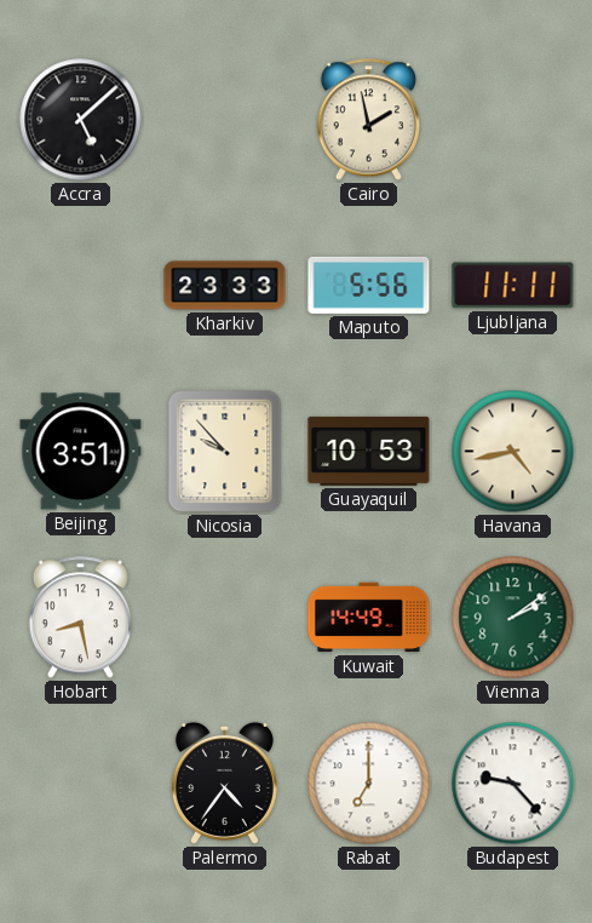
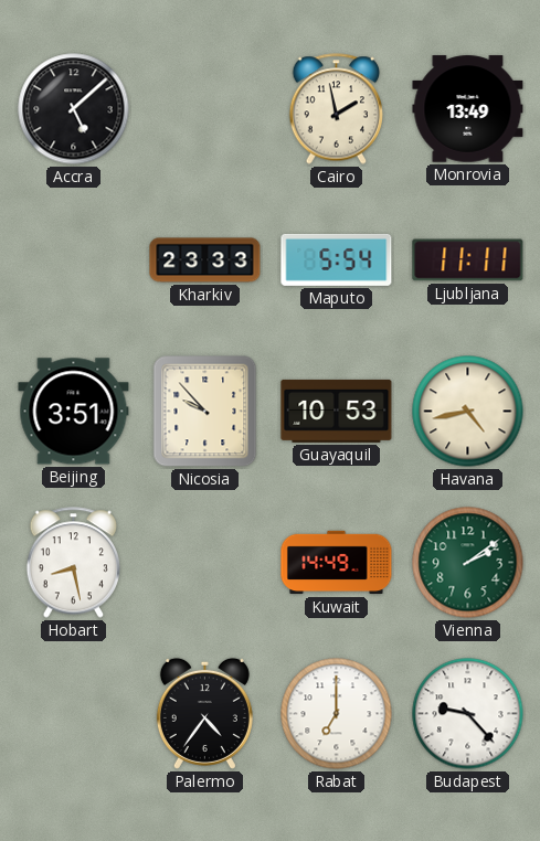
Monrovia: none -> 13:49 (468, 109)
Maputo: 5:56 -> 5:54 (337, 259)
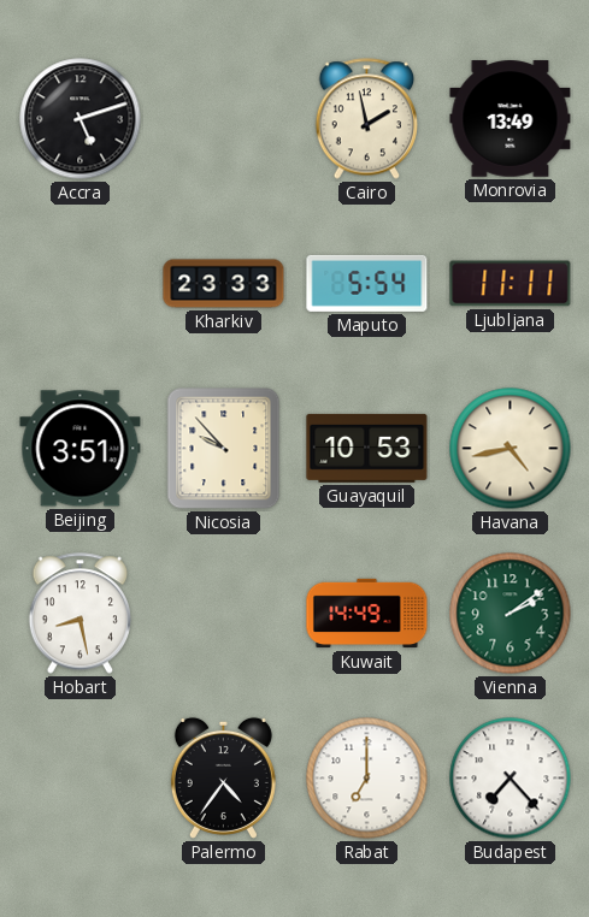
Accra: 5:08 -> 5:12 (81, 119)
Budapest: 9:23 -> 7:23 (511, 779)
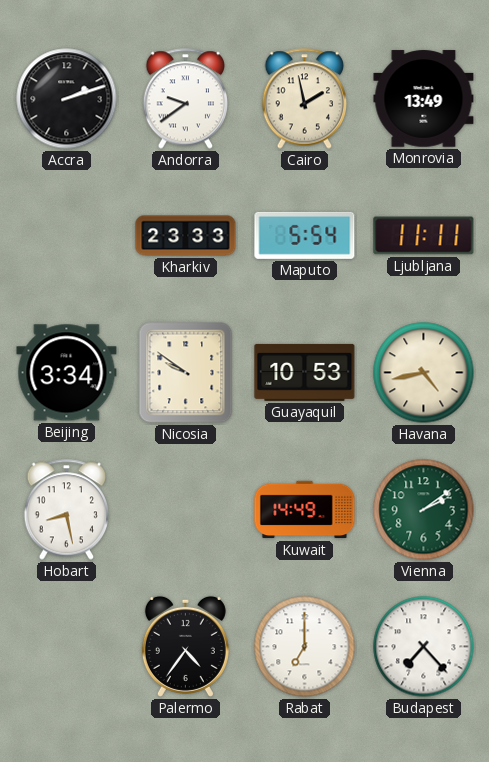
Accra: 5:12 -> 2:12 (67, 99)
Andorra: none -> 9:39 (185, 99)
Beijing: 3:51 -> 3:34 (67, 373)
Nicosia: 9:53 -> 9:51 (186, 373)
